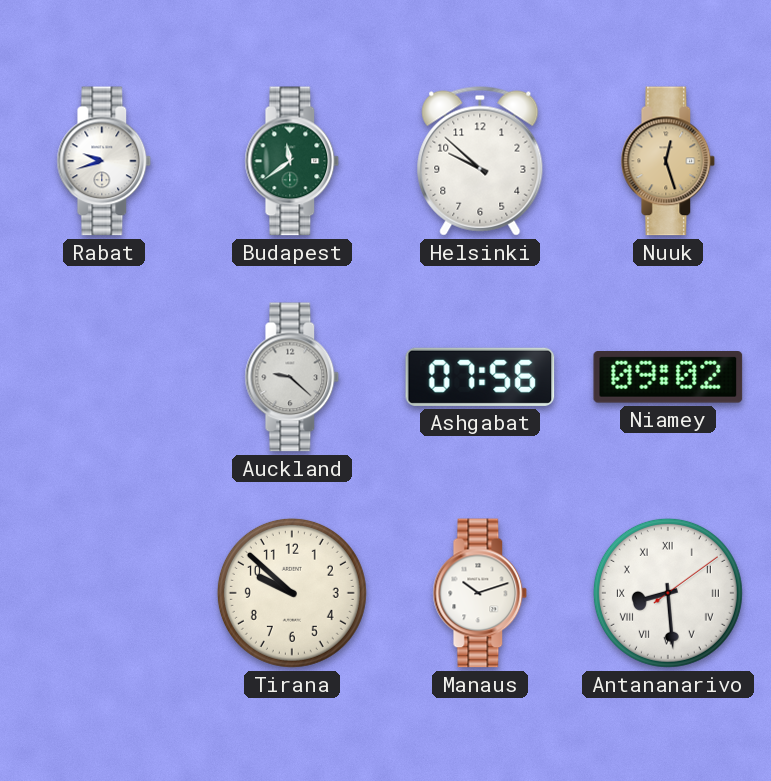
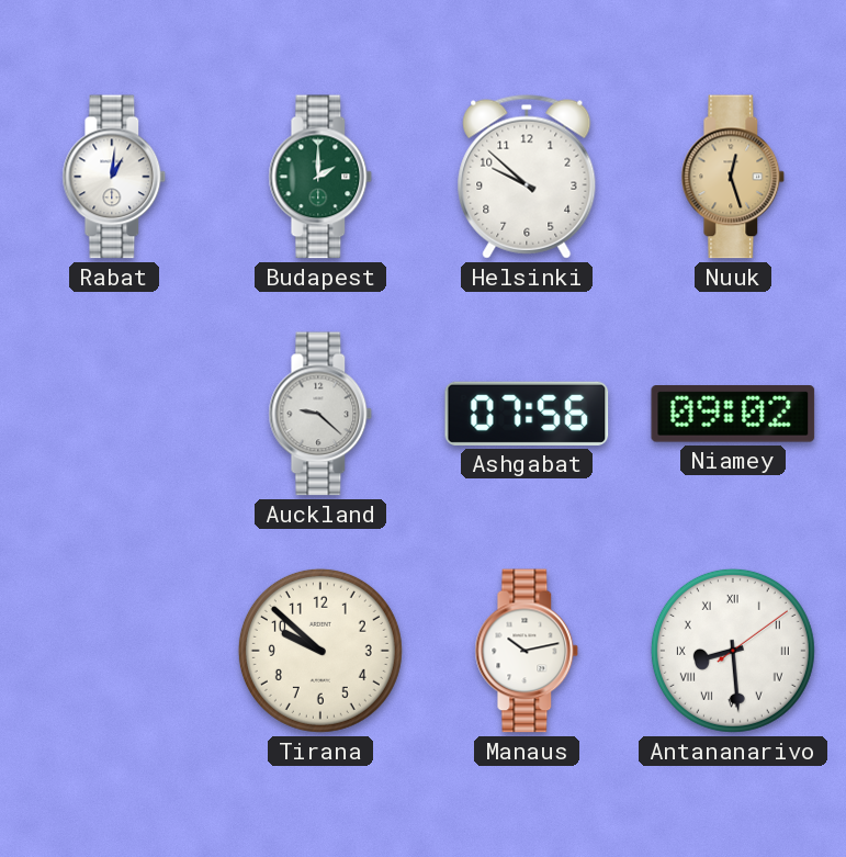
Rabat: 9:42 -> 1:01 (114, 177)
Budapest: 11:39 -> 2:00 (320, 177)
Manaus: 10:12 -> 10:13 (527, 651)
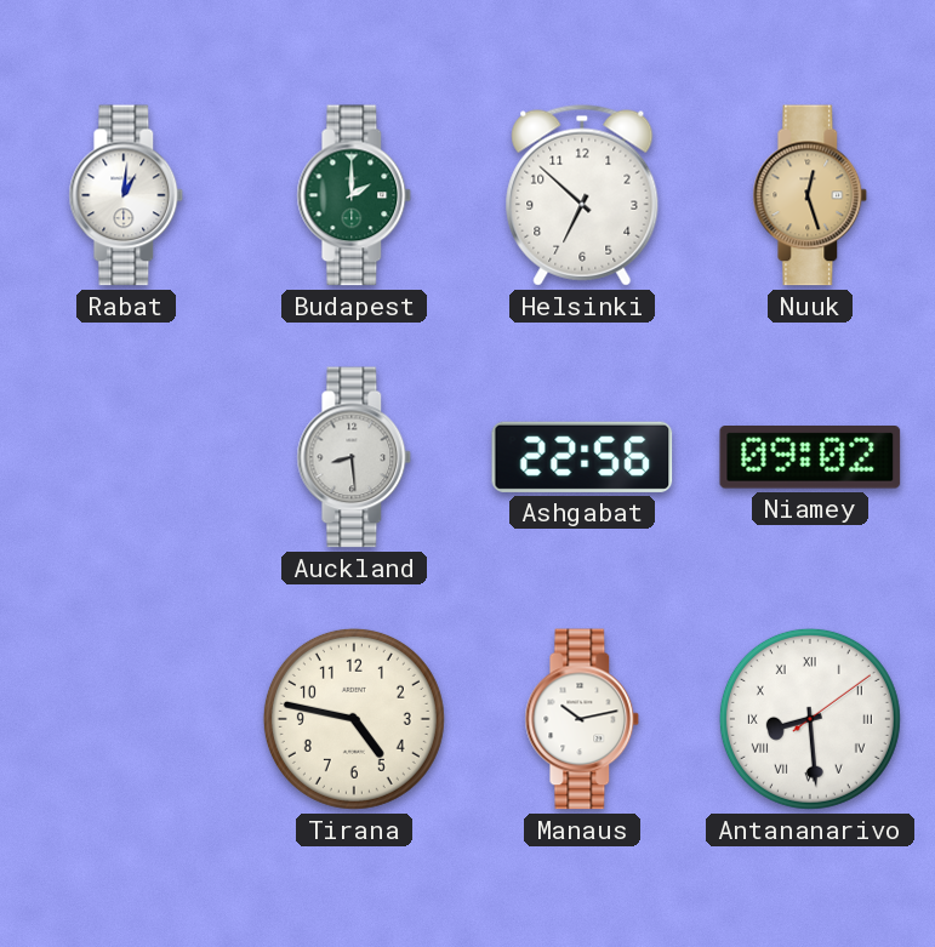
Helsinki: 9:52 -> 6:52 (582, 195)
Auckland: 9:22 -> 8:29 (354, 457)
Ashgabat: 07:56 -> 22:56 (582, 457)
Tirana: 9:52 -> 4:47 (354, 719)
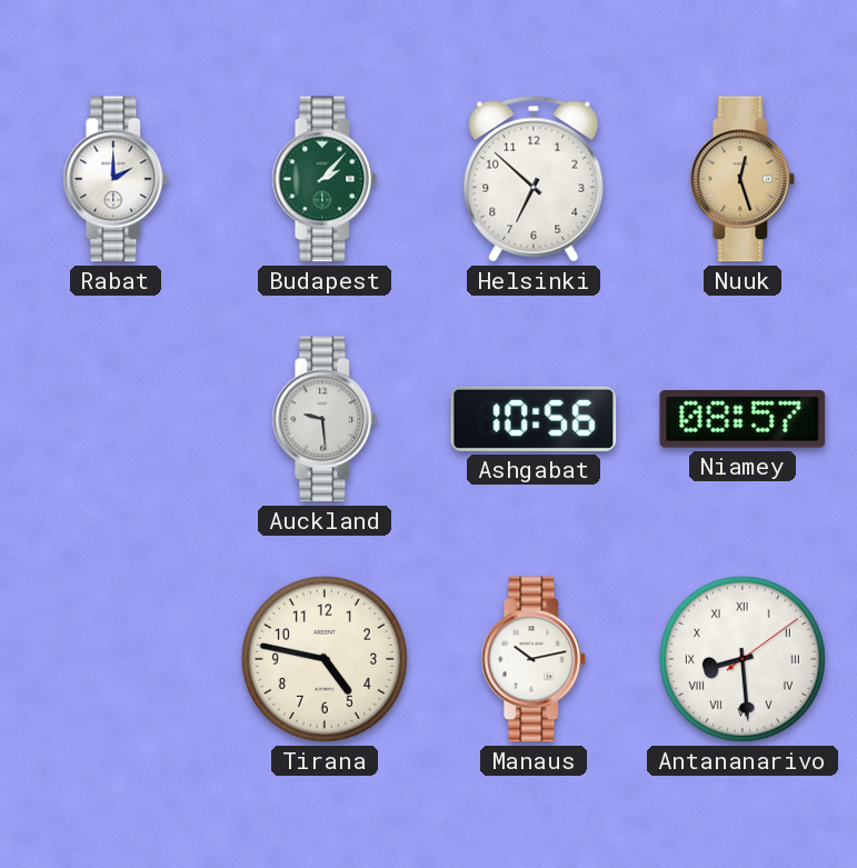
Rabat: 1:01 -> 2:00 (116, 179)
Budapest: 2:00 -> 2:07 (325, 179)
Auckland: 8:29 -> 9:29 (325, 419)
Ashgabat: 22:56 -> 10:56 (534, 419)
Niamey: 09:02 -> 08:57 (743, 420)
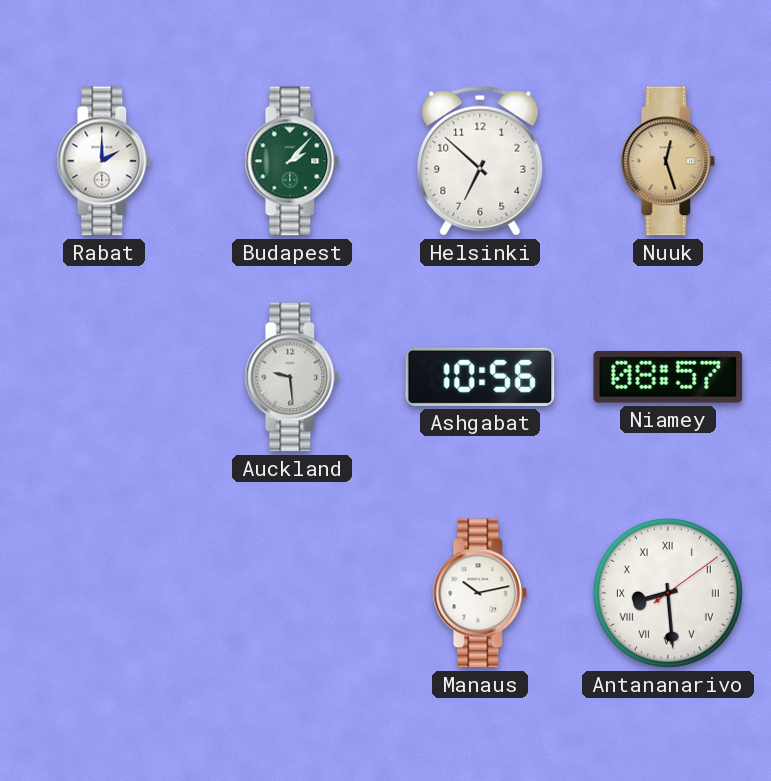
Tirana: 4:47 -> none (325, 659)
